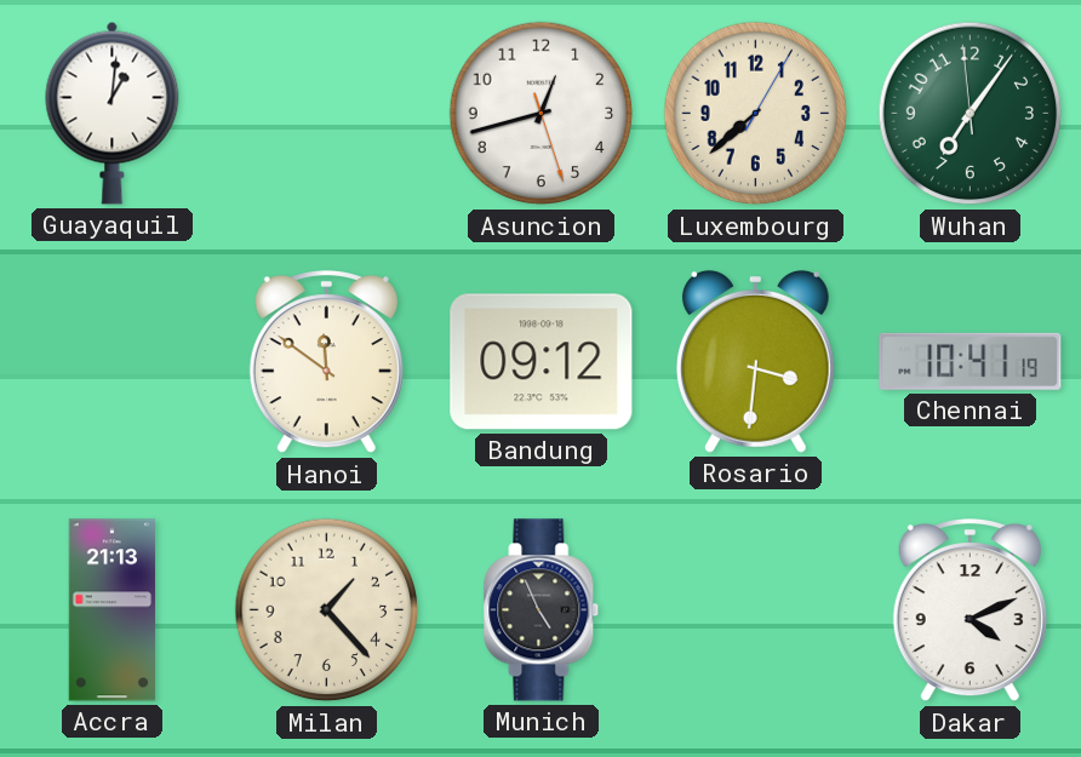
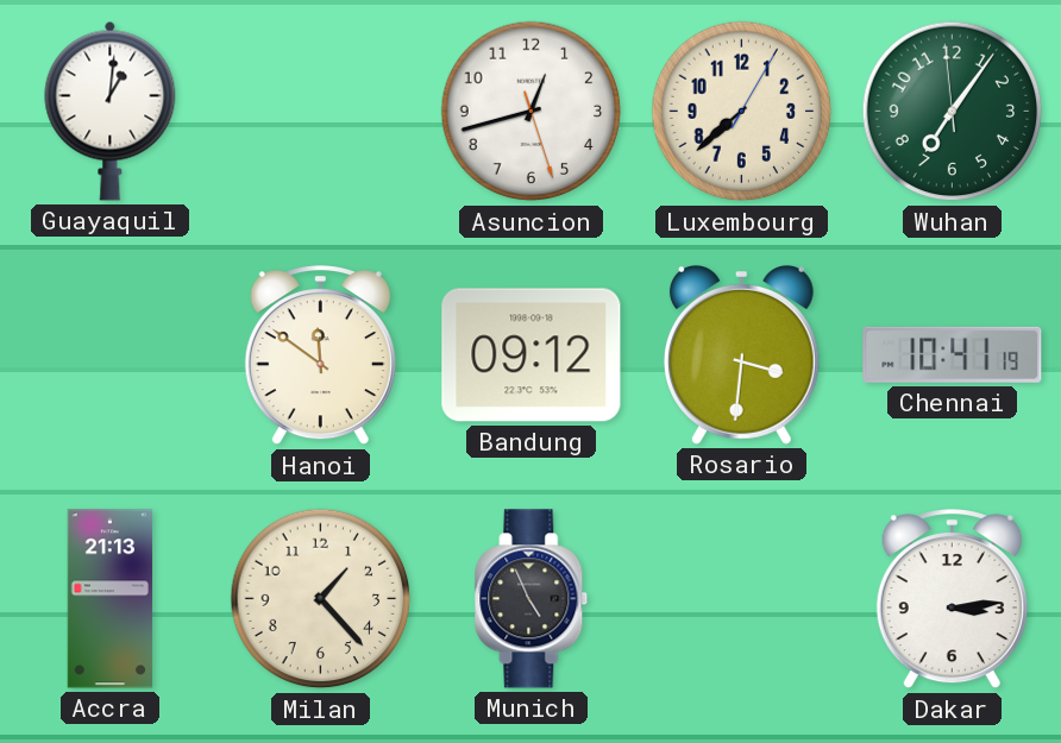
Dakar: 4:11 -> 3:14 (952, 600)
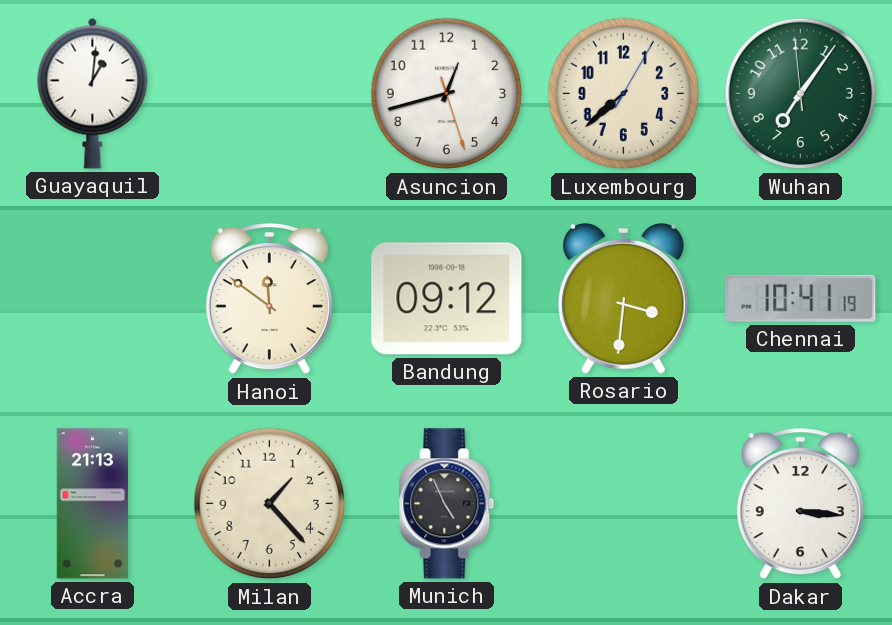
Dakar: 3:14 -> 3:16 (800, 505)
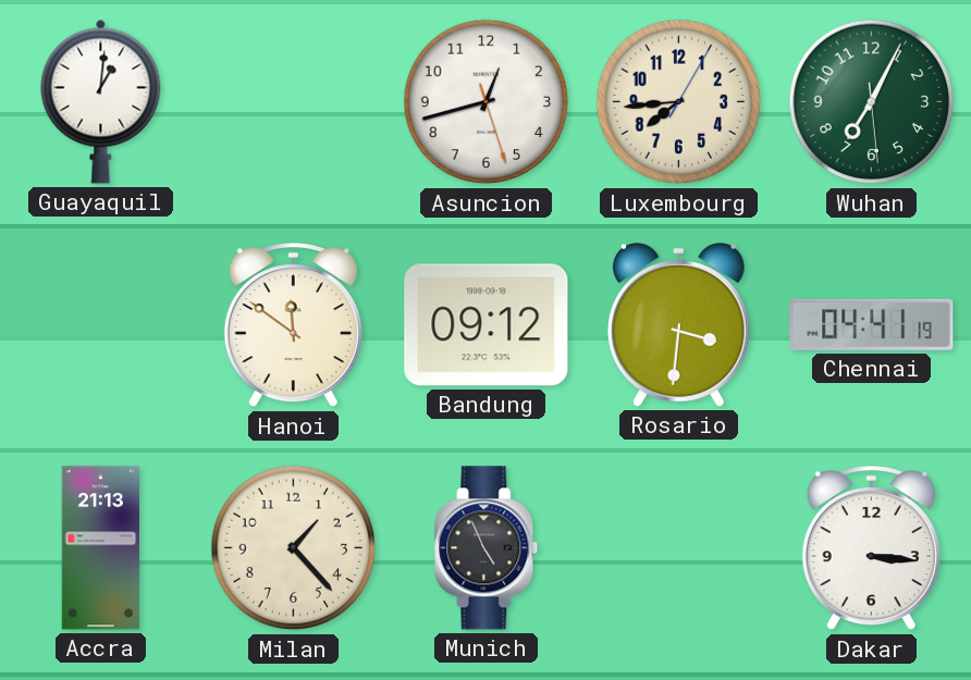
Luxembourg: 7:38 -> 7:44 (679, 102)
Wuhan: 7:05 -> 7:04 (872, 102)
Chennai: 10:41 -> 04:41 (872, 324)
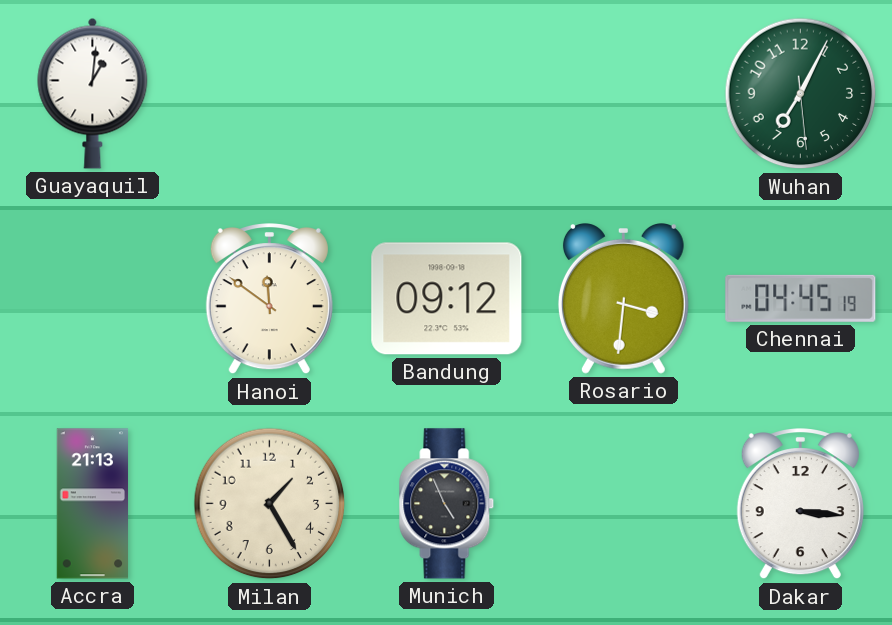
Asuncion: 12:42 -> none (487, 102)
Luxembourg: 7:44 -> none (679, 102)
Chennai: 04:41 -> 04:45 (801, 298)
Milan: 1:23 -> 1:25 (270, 504)
